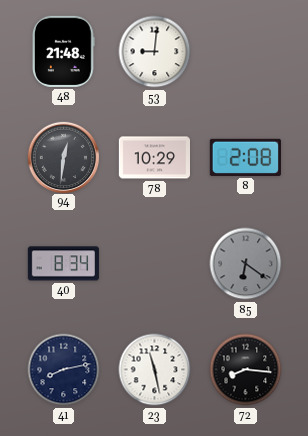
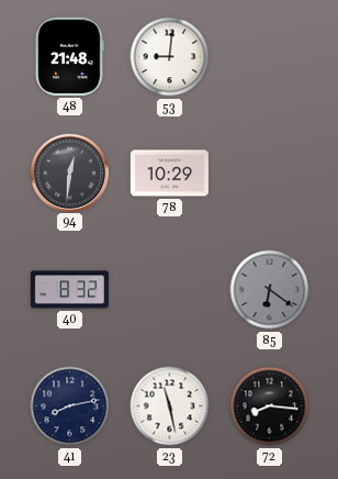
8: 2:08 -> none (245, 157)
40: 8:34 -> 8:32 (69, 290)
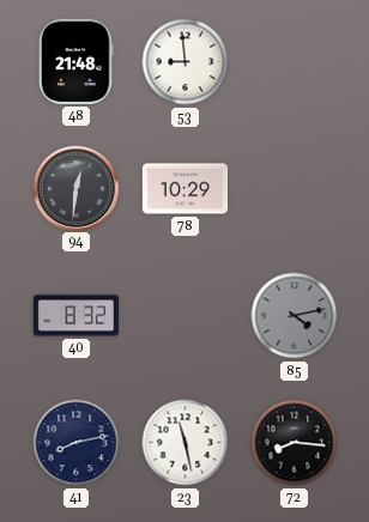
53: 9:01 -> 8:59 (186, 62)
85: 6:21 -> 4:13 (295, 316)
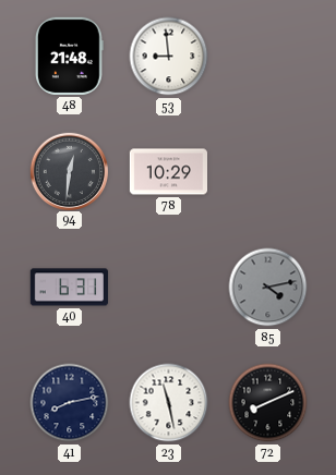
40: 8:32 -> 6:31 (69, 288)
72: 8:16 -> 8:11 (268, 403)
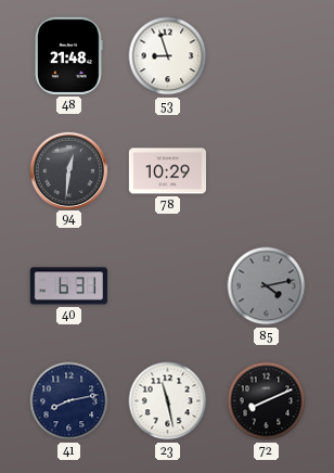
53: 8:59 -> 8:57 (168, 56)
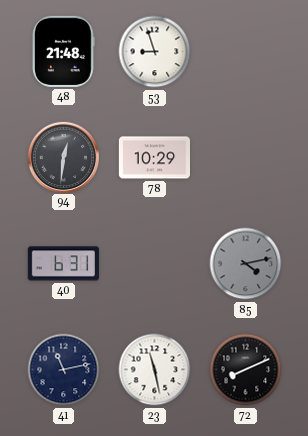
41: 8:13 -> 11:13 (64, 370)
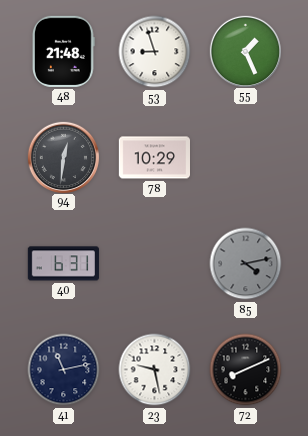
55: none -> 1:26 (245, 51)
23: 11:28 -> 9:28 (155, 370)
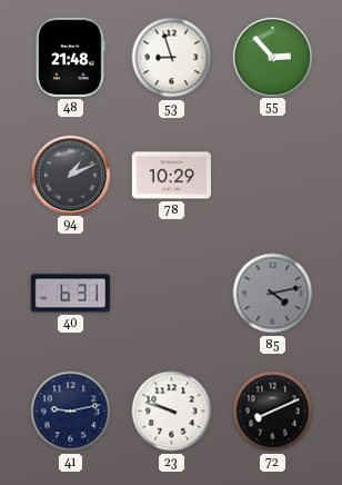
55: 1:26 -> 2:53 (272, 57)
94: 12:31 -> 1:11 (70, 175)
41: 11:13 -> 9:13 (71, 412)
23: 9:28 -> 9:48 (172, 412)
